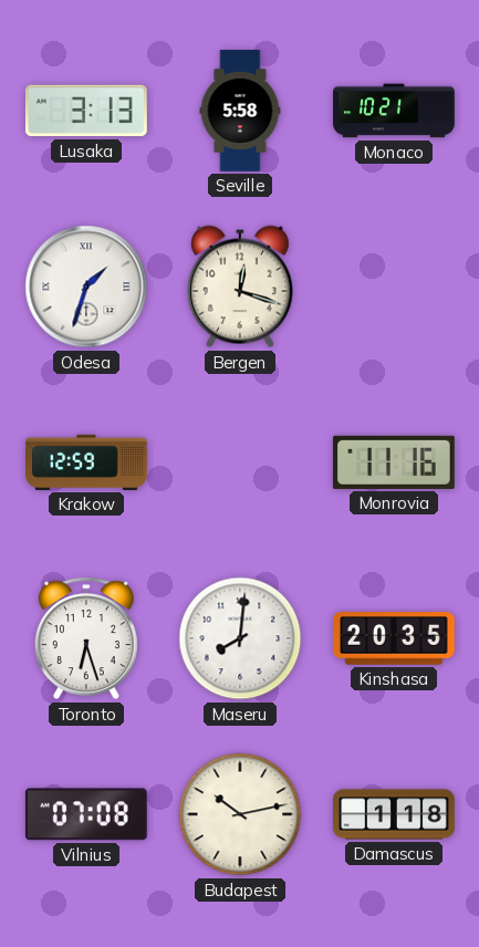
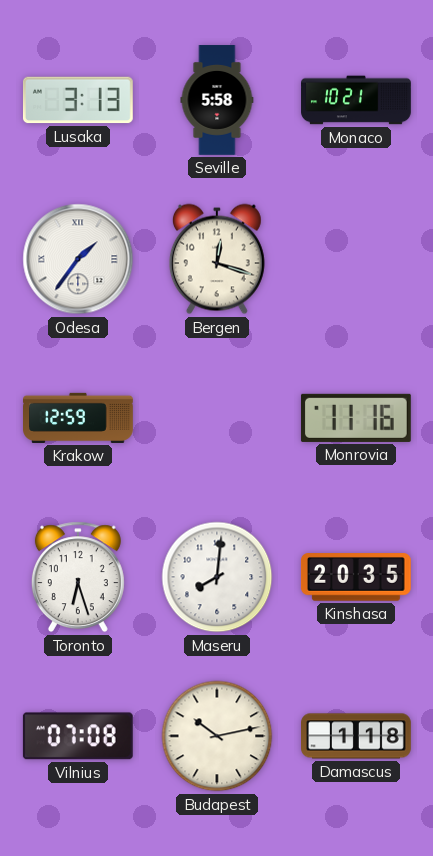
Odesa: 1:33 -> 1:36 (78, 259)
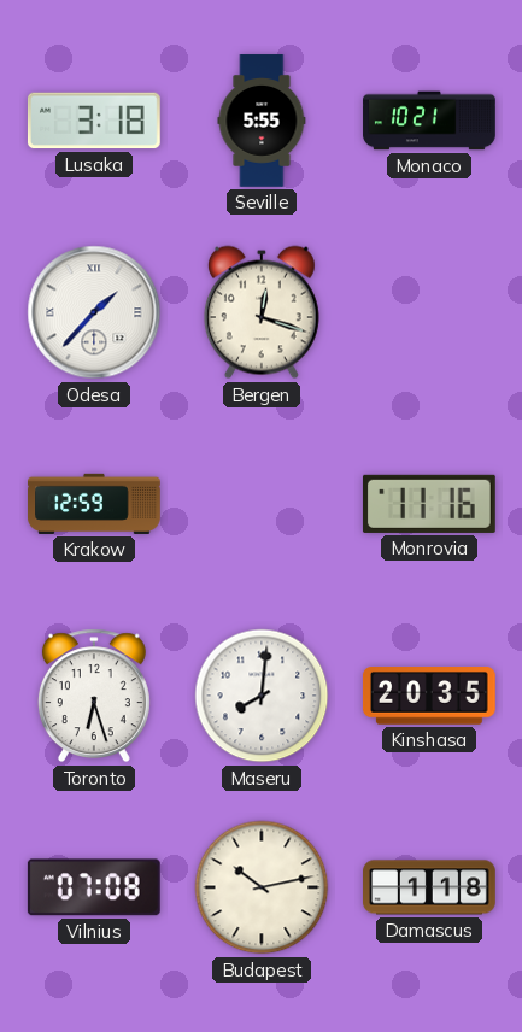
Lusaka: 3:13 -> 3:18 (94, 121)
Seville: 5:58 -> 5:55 (262, 121)
Odesa: 1:36 -> 1:37 (94, 312)
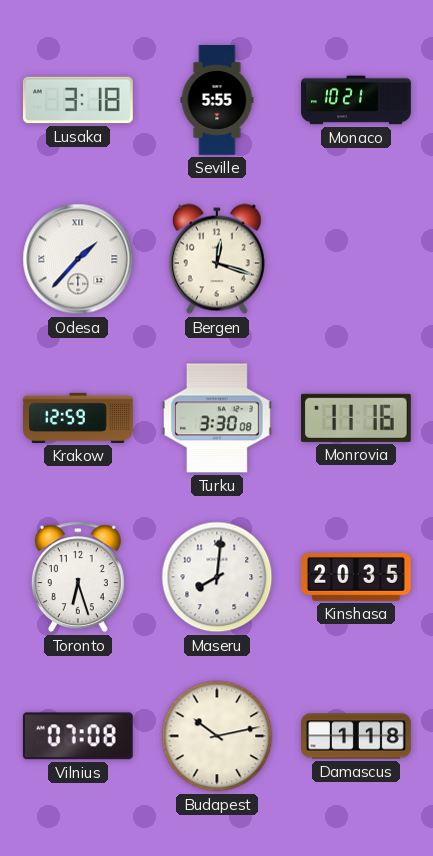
Turku: none -> 3:30 (217, 418)
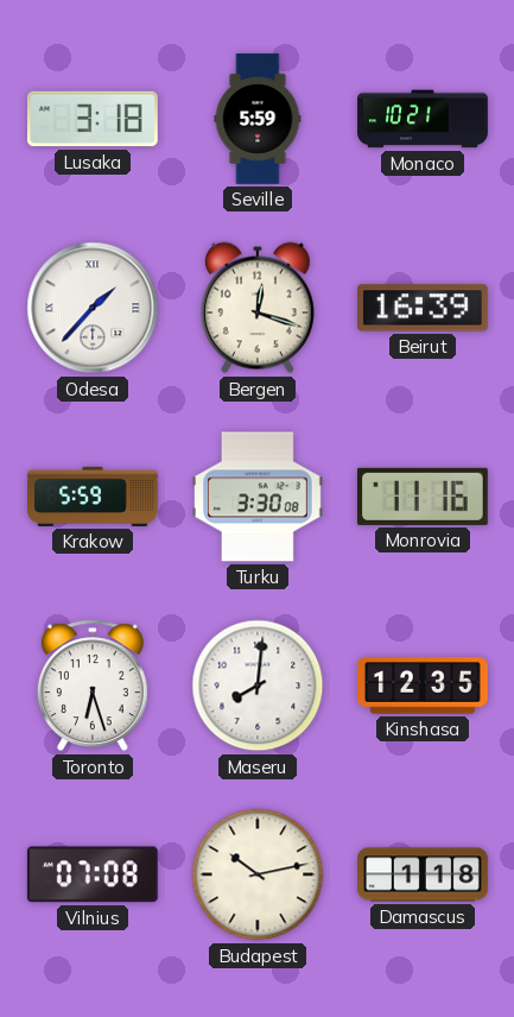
Seville: 5:55 -> 5:59 (258, 119)
Beirut: none -> 16:39 (423, 308)
Krakow: 12:59 -> 5:59 (94, 497)
Kinshasa: 20:35 -> 12:35 (423, 686)
